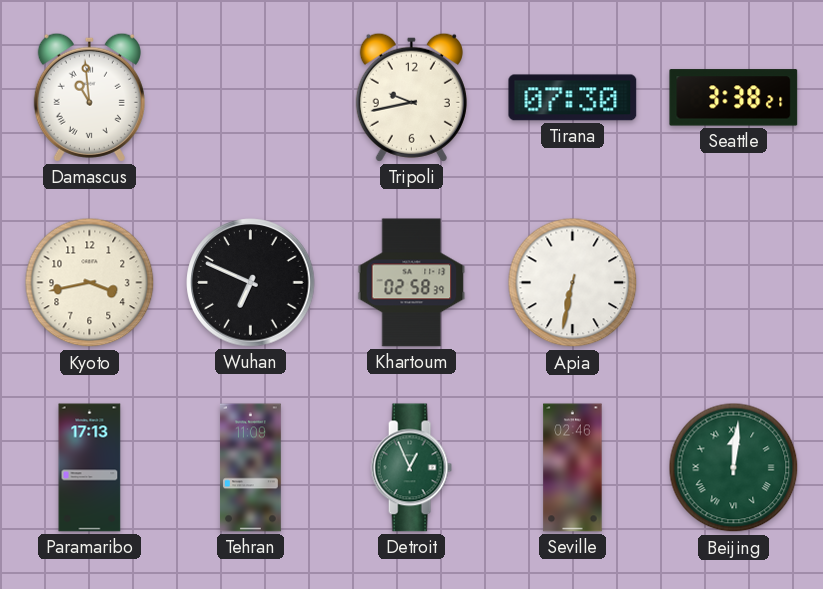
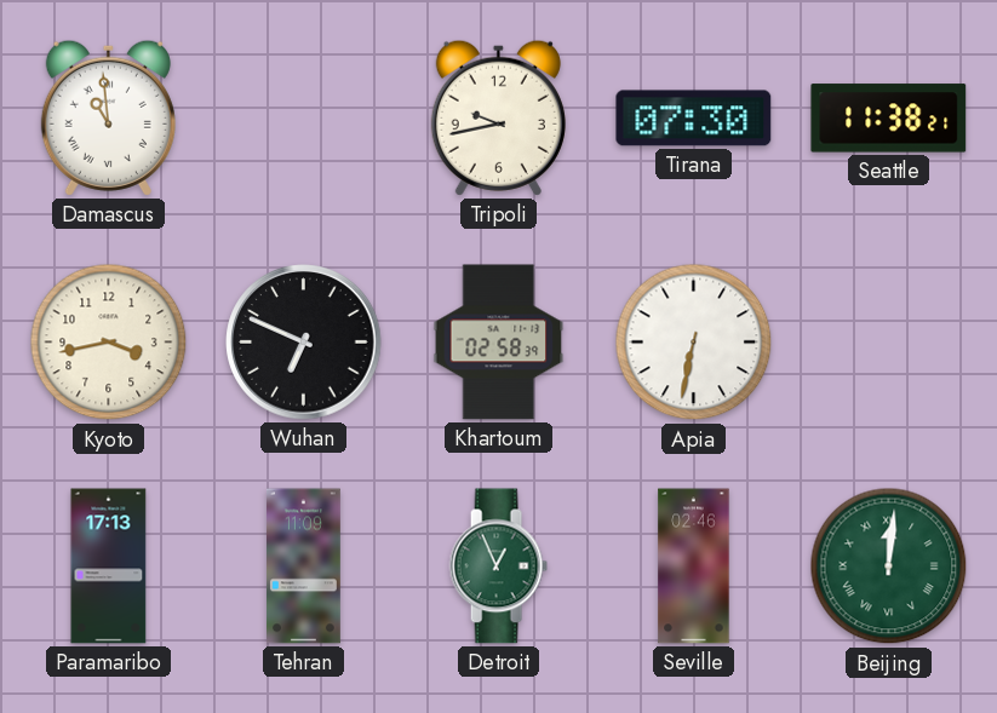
Seattle: 3:38 -> 11:38 (889, 119)
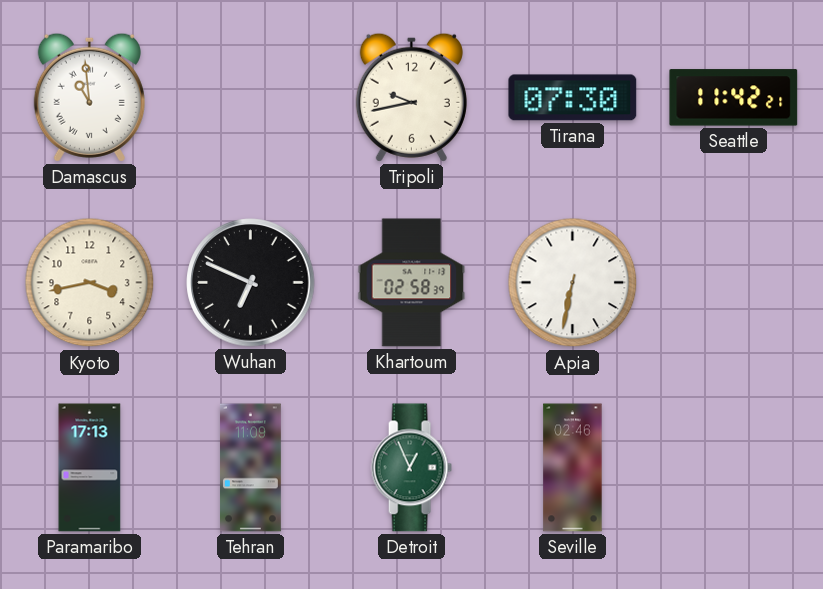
Seattle: 11:38 -> 11:42 (734, 98)
Beijing: 12:01 -> none (889, 567)
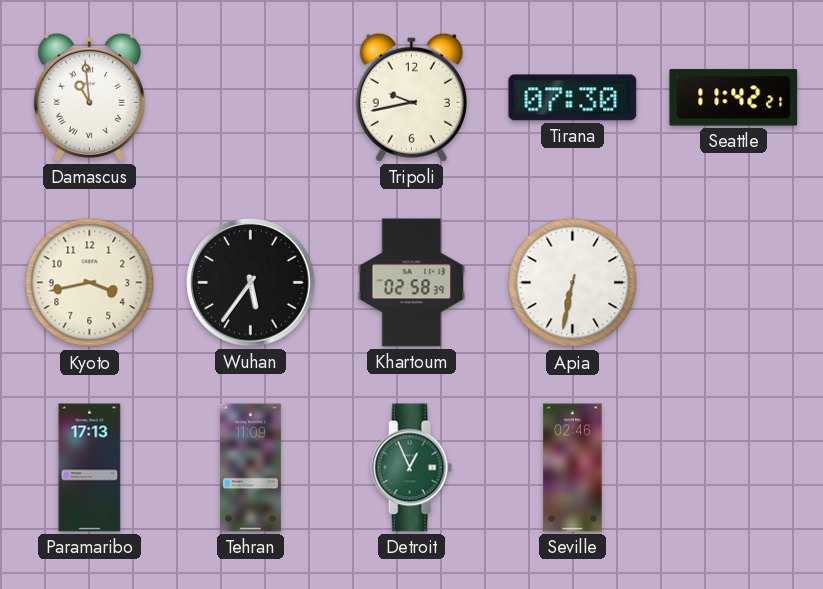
Wuhan: 6:49 -> 5:36 (251, 283)
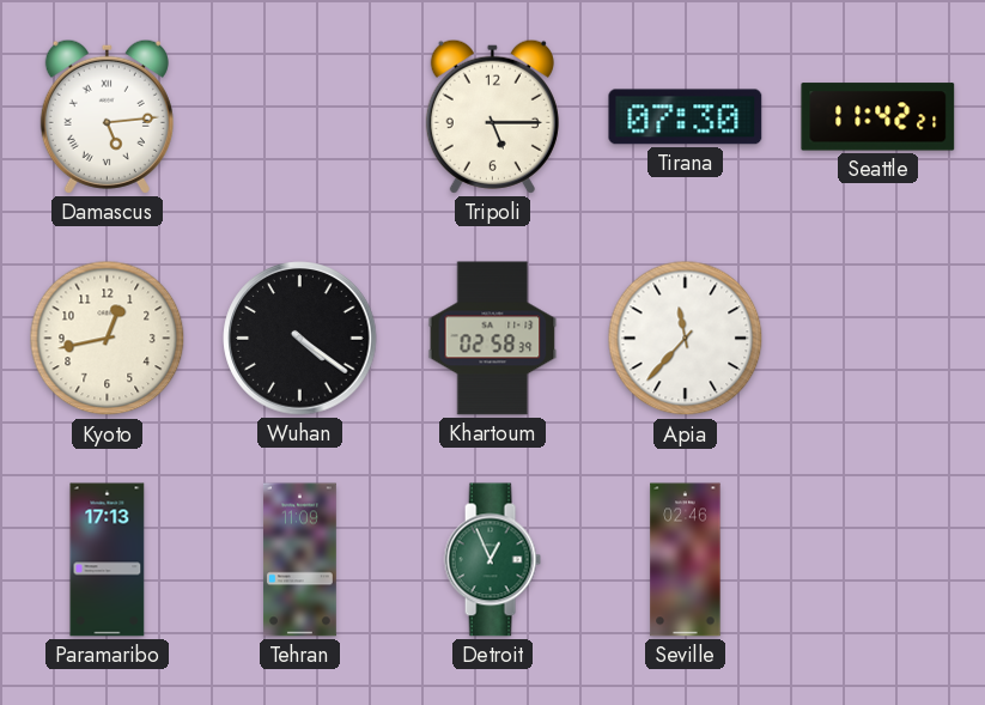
Damascus: 10:59 -> 5:14 (107, 116)
Tripoli: 9:43 -> 5:15 (492, 116)
Kyoto: 3:43 -> 12:43 (108, 339)
Wuhan: 5:36 -> 4:21 (300, 339)
Apia: 6:32 -> 11:37 (686, 339)
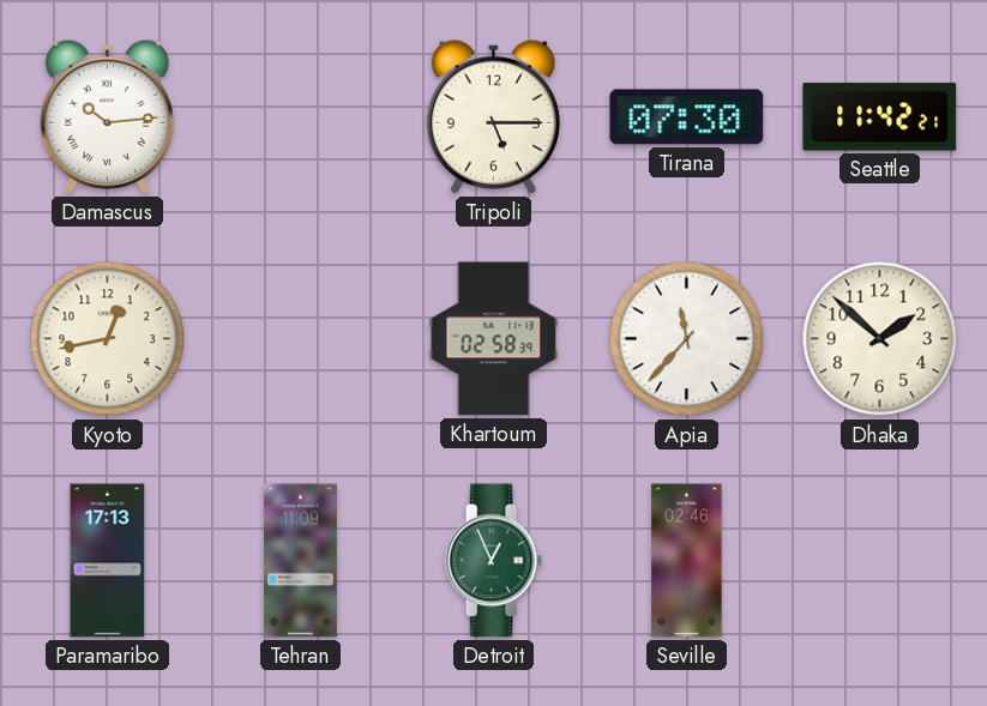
Damascus: 5:14 -> 10:14 (107, 116)
Wuhan: 4:21 -> none (300, 339)
Dhaka: none -> 1:52 (880, 339)
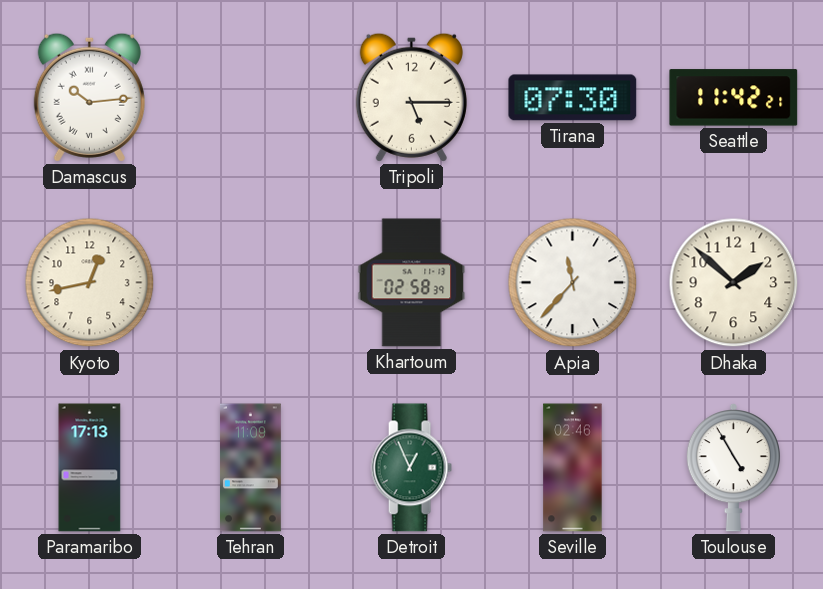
Toulouse: none -> 4:55 (733, 468)
